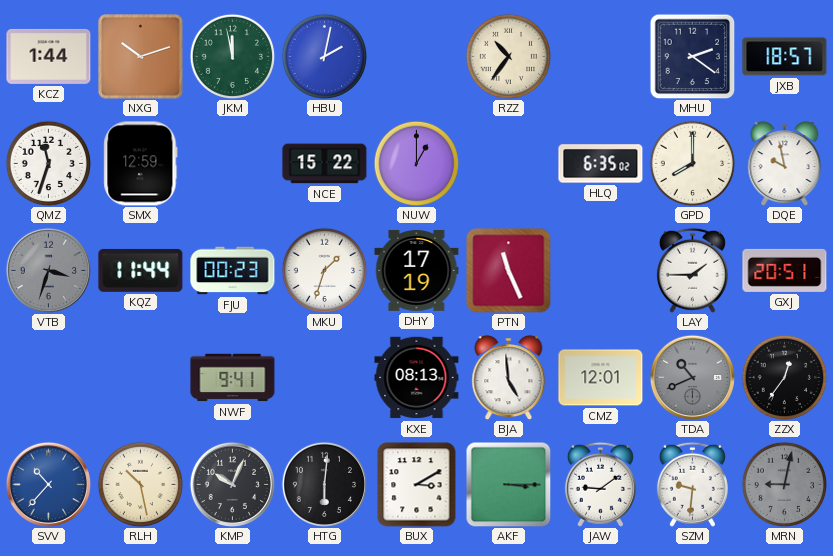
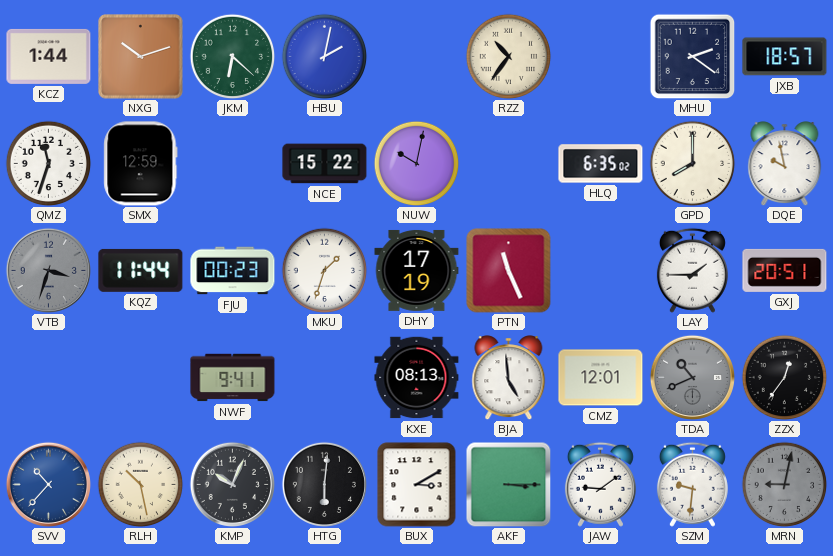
JKM: 11:58 -> 6:22 (232, 56)
NUW: 1:00 -> 10:02 (416, 163)
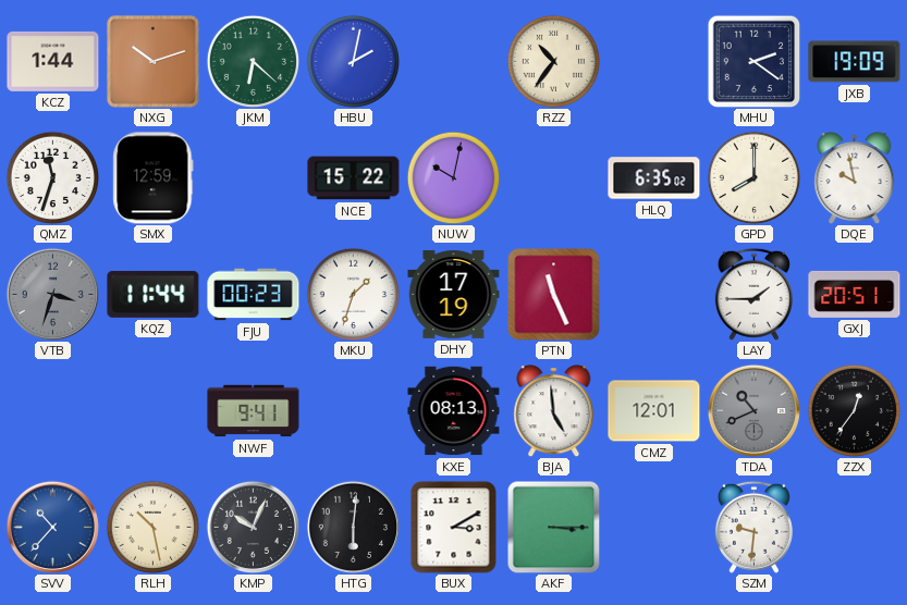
JXB: 18:57 -> 19:09 (855, 62)
JAW: 9:09 -> none (600, 484)
MRN: 9:02 -> none (784, 484)
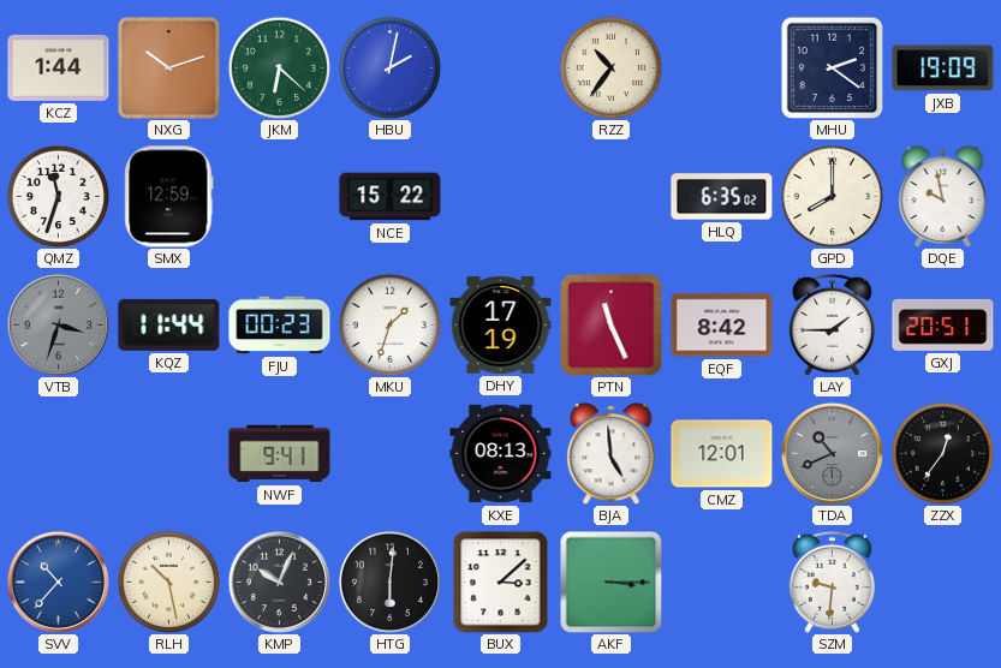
NUW: 10:02 -> none (453, 177)
EQF: none -> 8:42 (722, 326)
BUX: 3:10 -> 3:08 (501, 583)
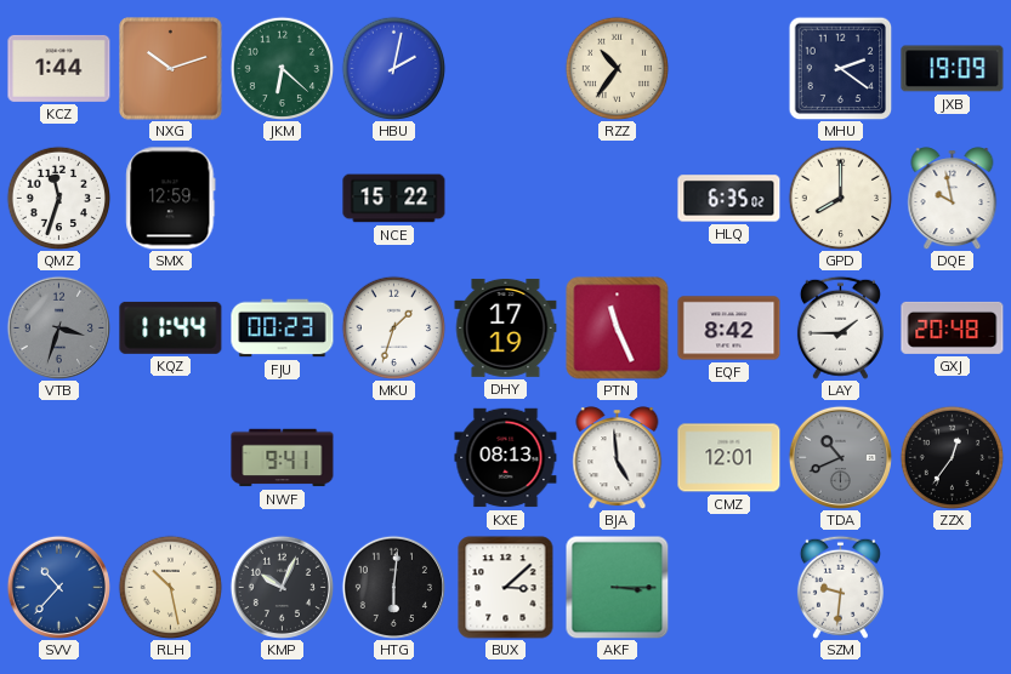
GXJ: 20:51 -> 20:48 (953, 327)
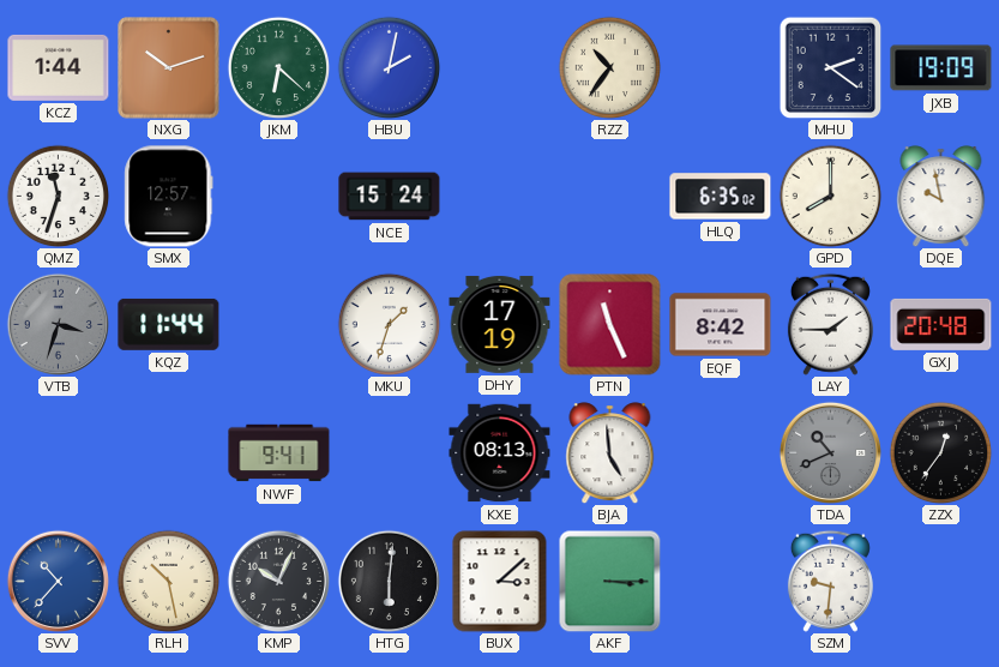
SMX: 12:59 -> 12:57 (169, 197)
NCE: 15:22 -> 15:24 (390, 197)
FJU: 00:23 -> none (283, 329)
CMZ: 12:01 -> none (729, 458)
